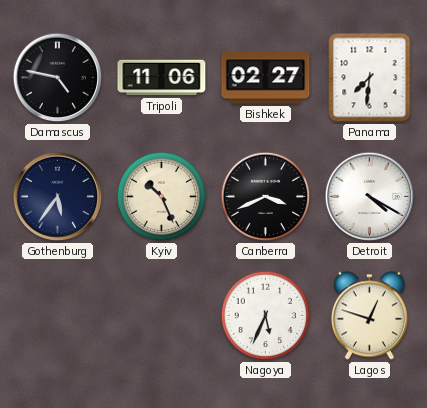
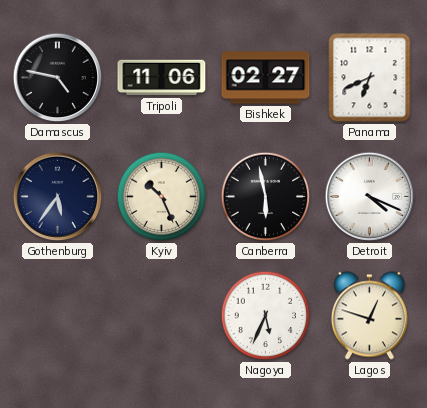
Panama: 7:31 -> 6:41 (370, 78)
Canberra: 3:41 -> 5:58 (266, 197)
Detroit: 4:20 -> 4:19 (370, 197)
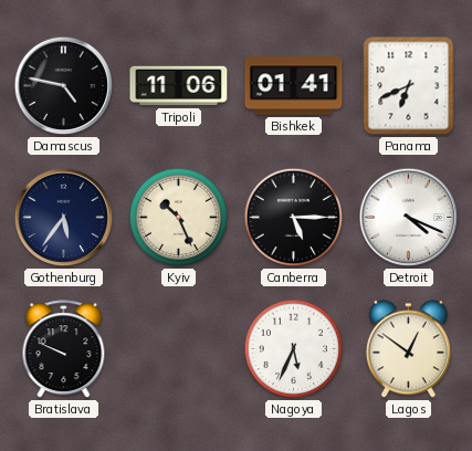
Bishkek: 02:27 -> 01:41 (294, 86)
Canberra: 5:58 -> 5:15 (294, 218)
Bratislava: none -> 9:49 (64, 349)
Lagos: 12:48 -> 12:51 (408, 349)
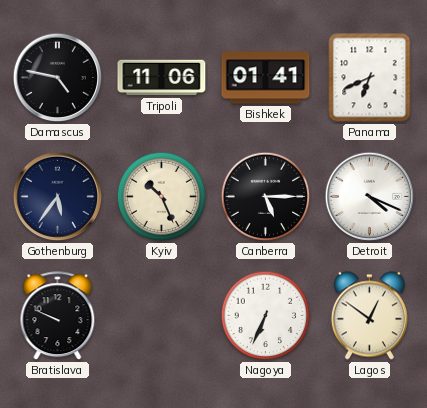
Nagoya: 5:34 -> 6:34 (266, 316)
